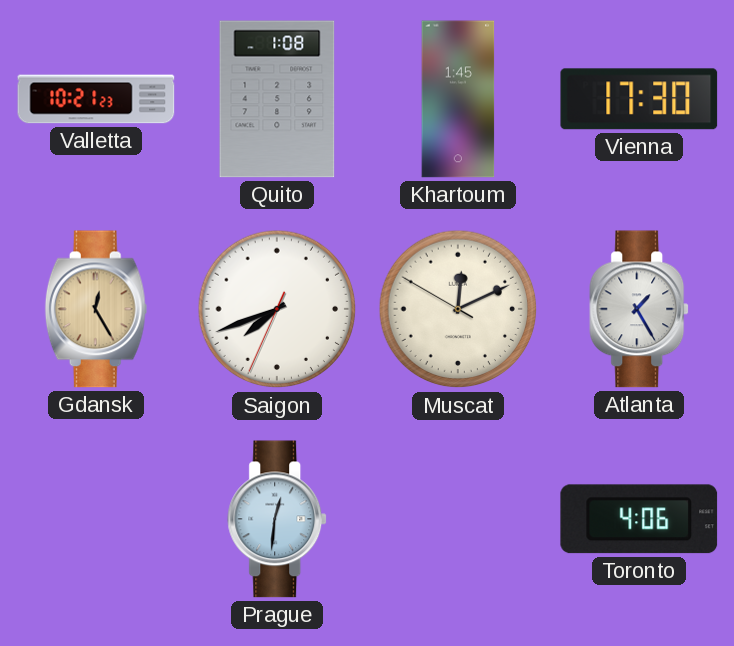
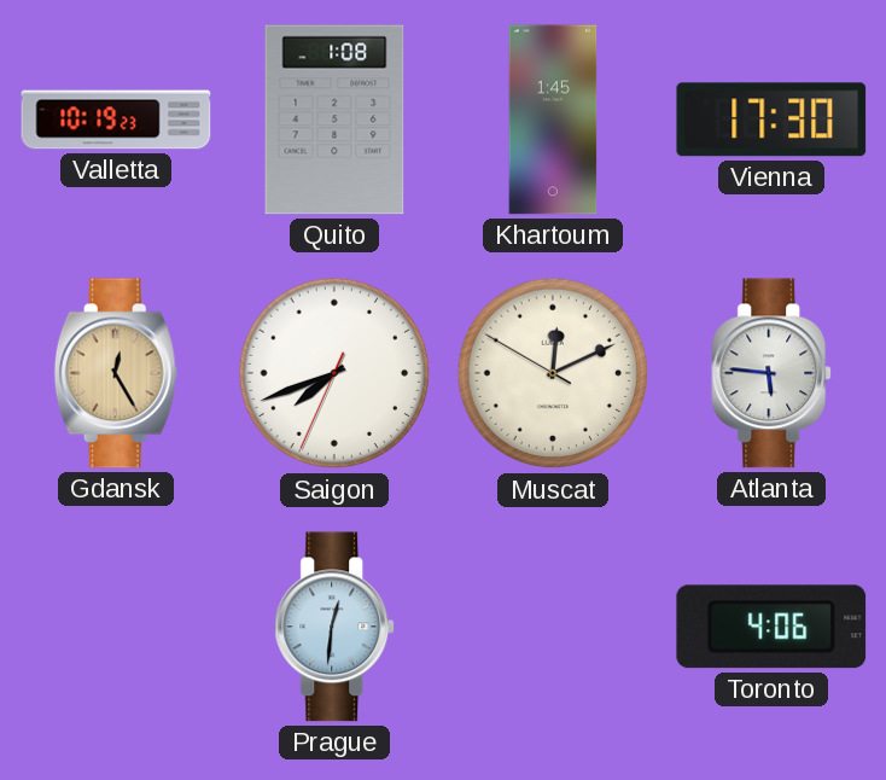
Valletta: 10:21 -> 10:19 (116, 120)
Atlanta: 1:25 -> 5:46 (773, 373)
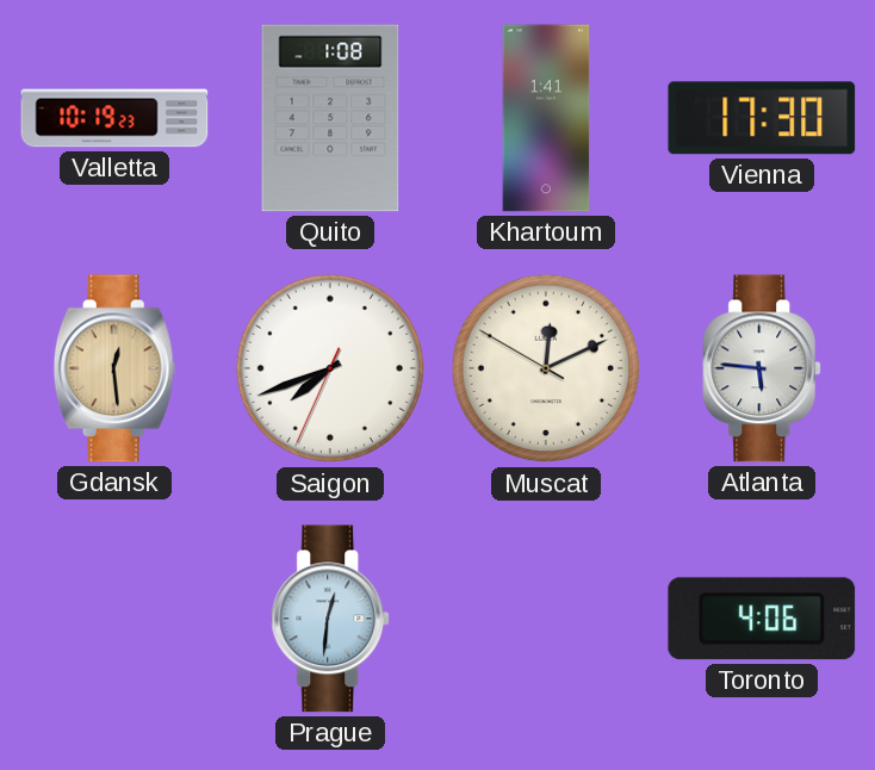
Khartoum: 1:45 -> 1:41 (546, 118)
Gdansk: 12:25 -> 12:29 (114, 368)
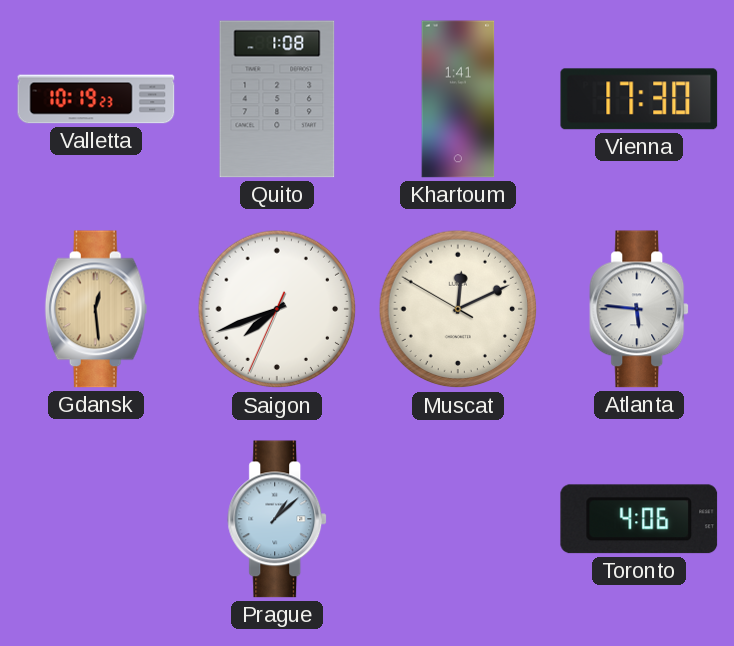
Prague: 12:31 -> 1:08 (278, 519)
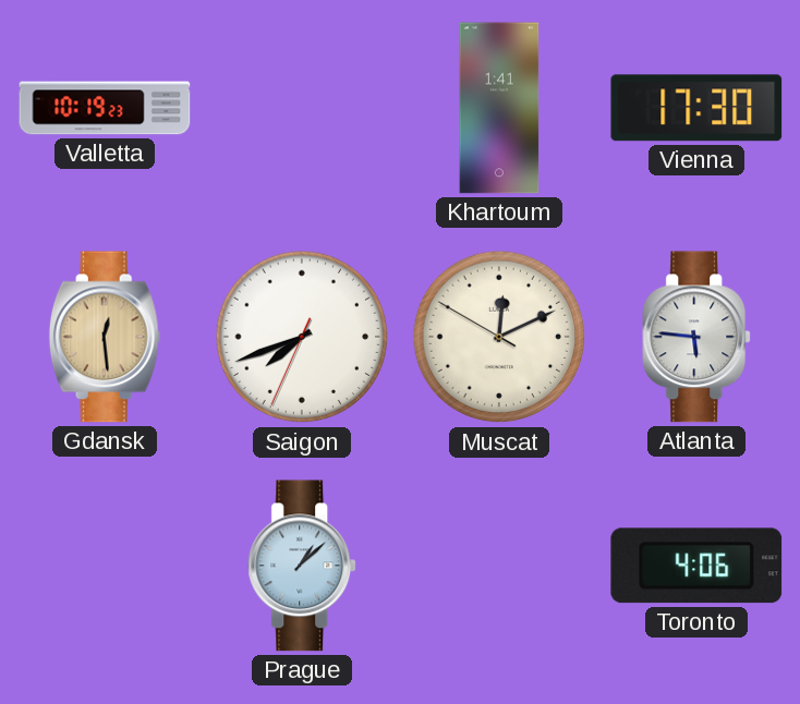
Quito: 1:08 -> none (277, 99)
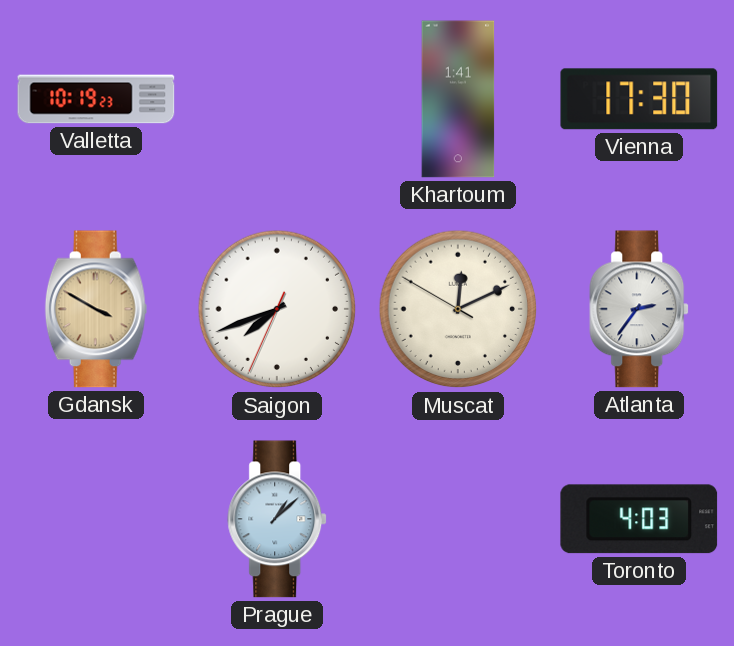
Gdansk: 12:29 -> 3:50 (96, 309)
Atlanta: 5:46 -> 2:36 (640, 309)
Toronto: 4:06 -> 4:03 (639, 519)
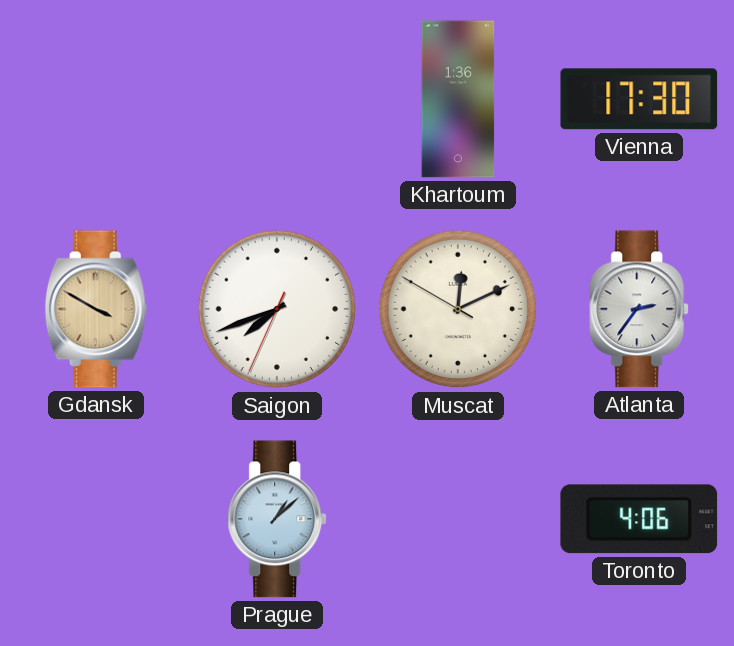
Valletta: 10:19 -> none (96, 99)
Khartoum: 1:41 -> 1:36 (458, 99)
Toronto: 4:03 -> 4:06 (639, 519)
